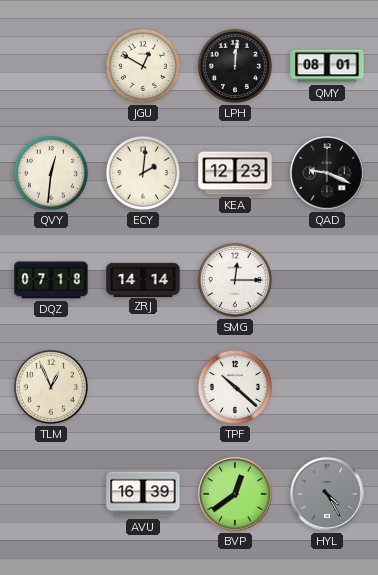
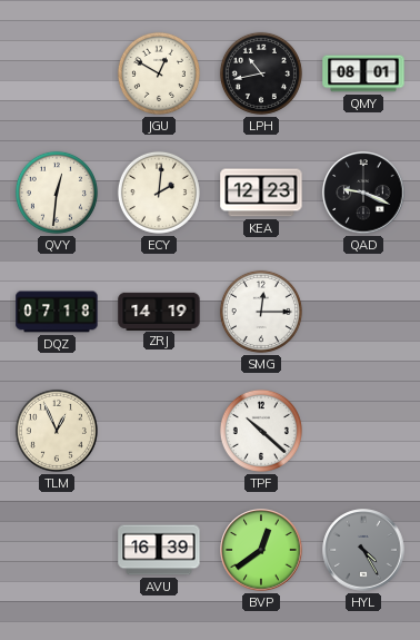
LPH: 12:01 -> 10:43 (261, 73)
ZRJ: 14:14 -> 14:19 (159, 311)
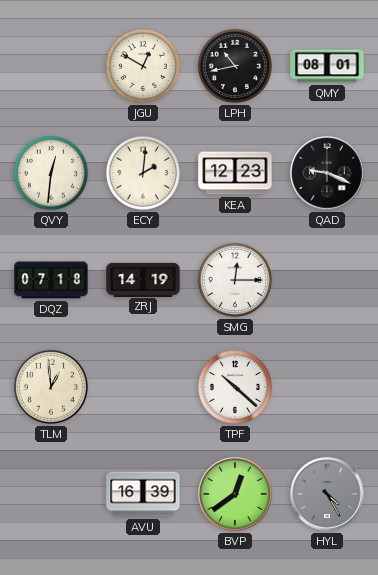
TLM: 12:56 -> 12:59 (51, 387)
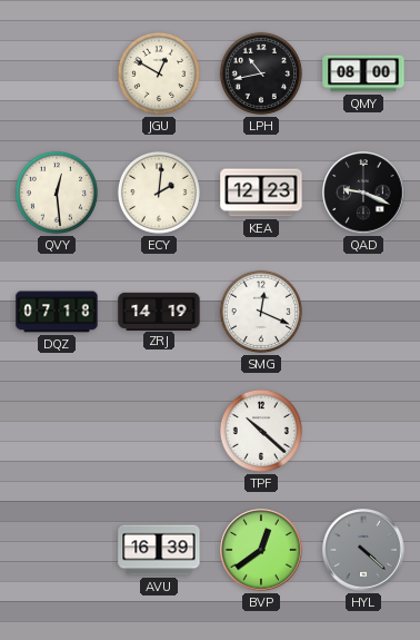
QMY: 08:01 -> 08:00 (363, 73)
QVY: 12:31 -> 12:29 (57, 193)
SMG: 12:15 -> 12:19 (261, 312)
TLM: 12:59 -> none (51, 387)
HYL: 4:25 -> 4:22 (363, 550)
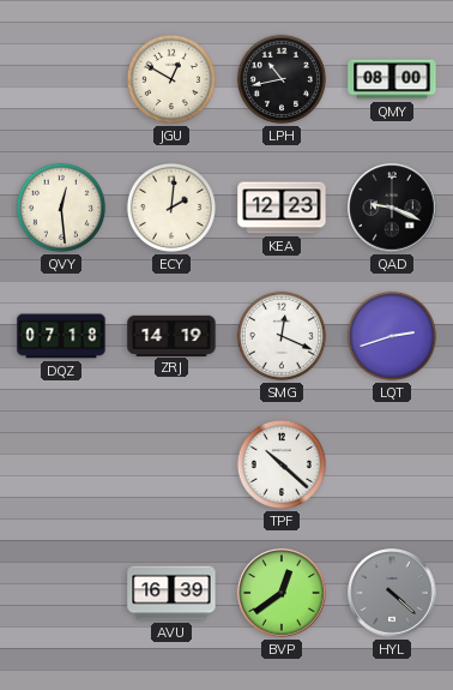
LQT: none -> 2:42 (392, 336)
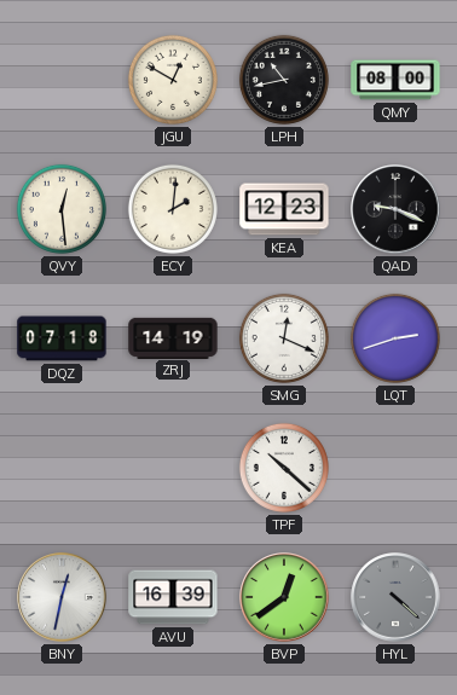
BNY: none -> 12:32 (62, 597)
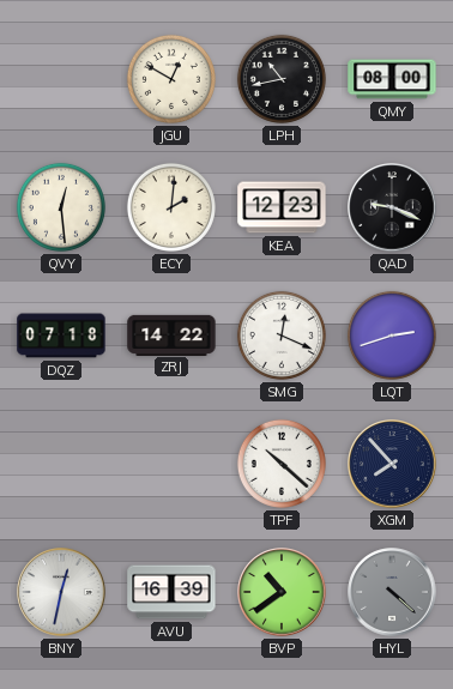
ZRJ: 14:19 -> 14:22 (171, 334)
XGM: none -> 7:53 (392, 464)
BVP: 12:39 -> 10:39 (282, 592)
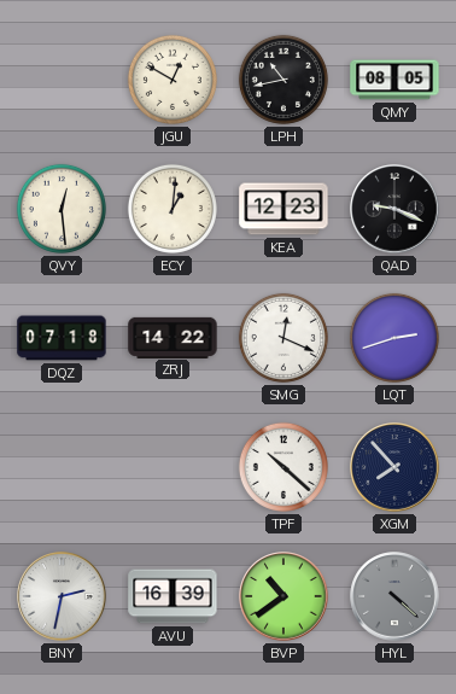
QMY: 08:00 -> 08:05 (394, 80)
ECY: 2:01 -> 1:01 (173, 209)
BNY: 12:32 -> 2:32 (62, 596)
